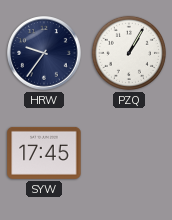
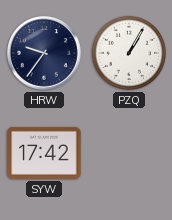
SYW: 17:45 -> 17:42 (44, 153)
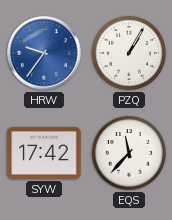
HRW dial: navy -> blue (44, 53)
EQS: none -> 11:37 (129, 153)
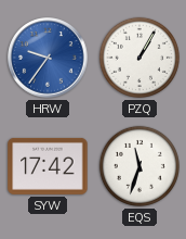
EQS: 11:37 -> 11:33 (139, 166)
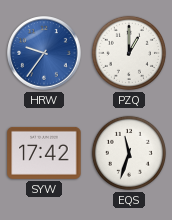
PZQ: 1:05 -> 1:00 (129, 53)
